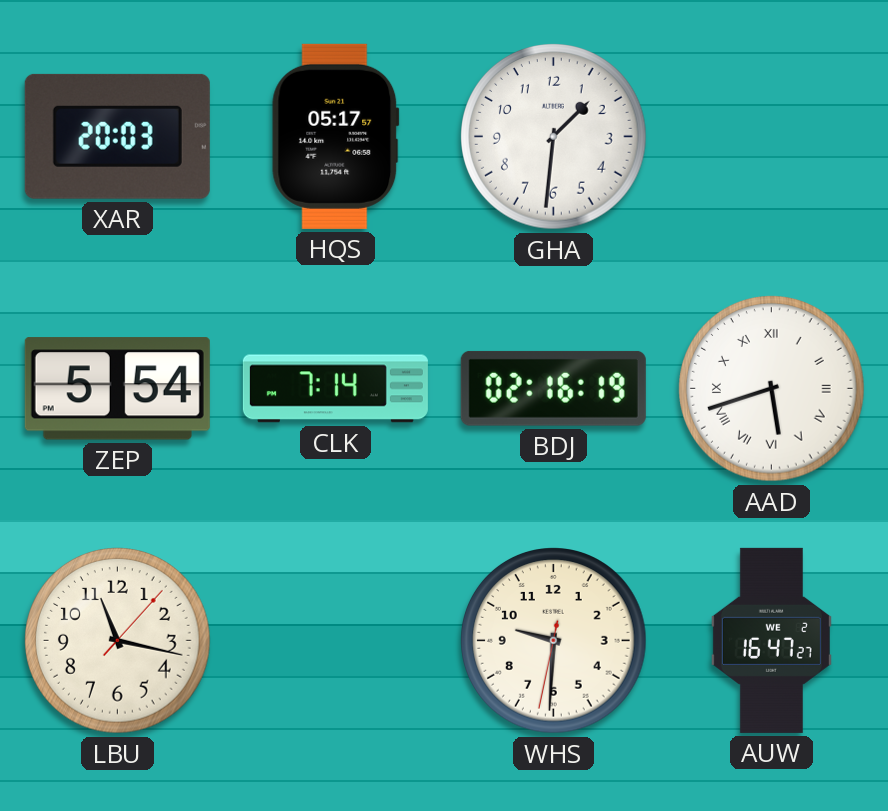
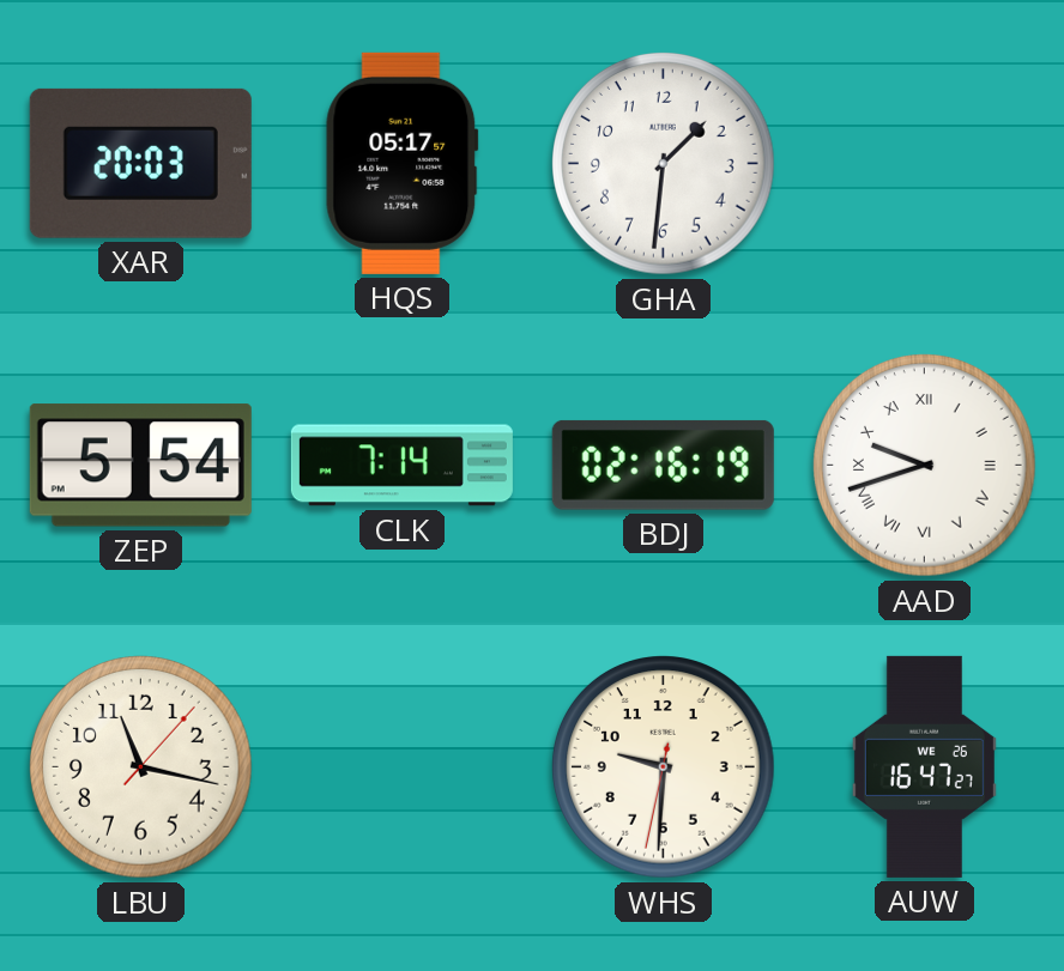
AAD: 5:42 -> 9:42 (925, 466)
AUW date: WE 2 -> WE 26 (924, 766)
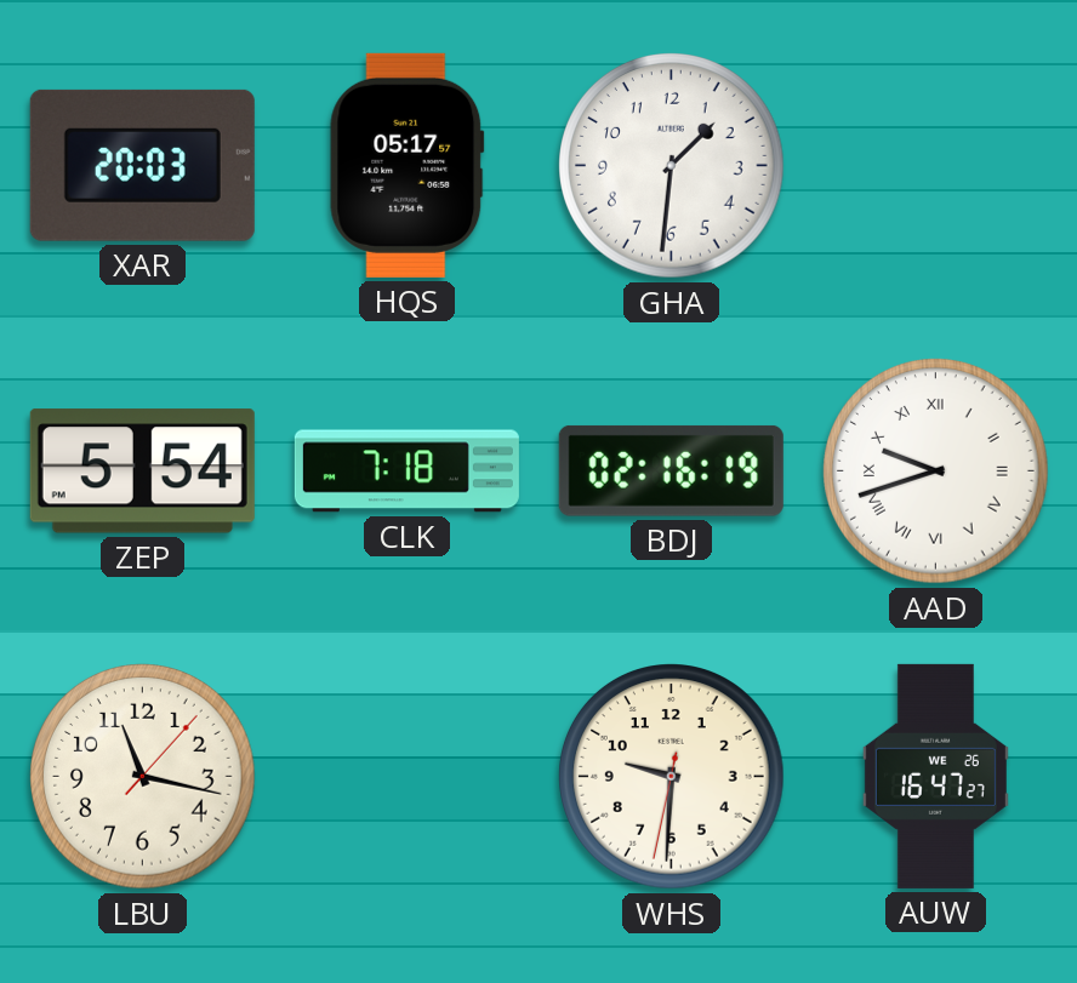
CLK: 7:14 -> 7:18 (406, 472)
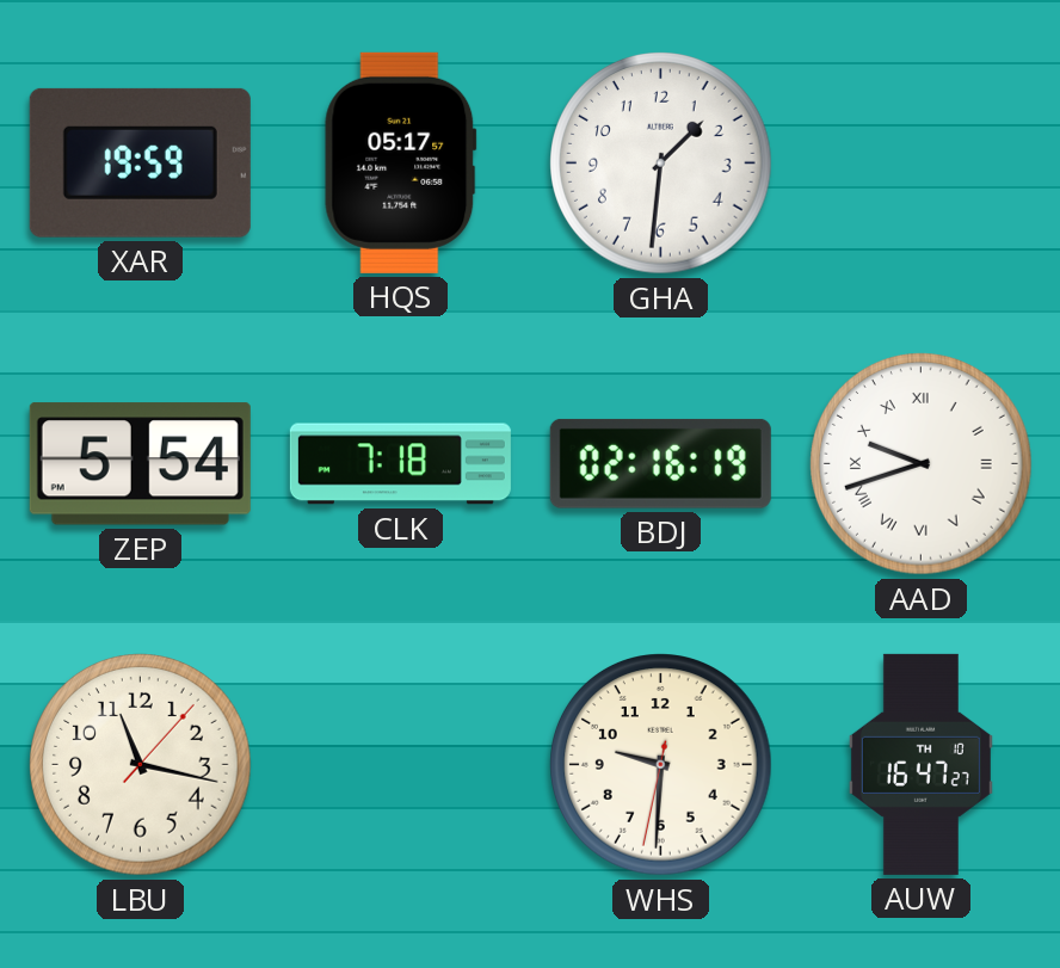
XAR: 20:03 -> 19:59 (140, 162)
AUW date: WE 26 -> TH 10 (920, 764)
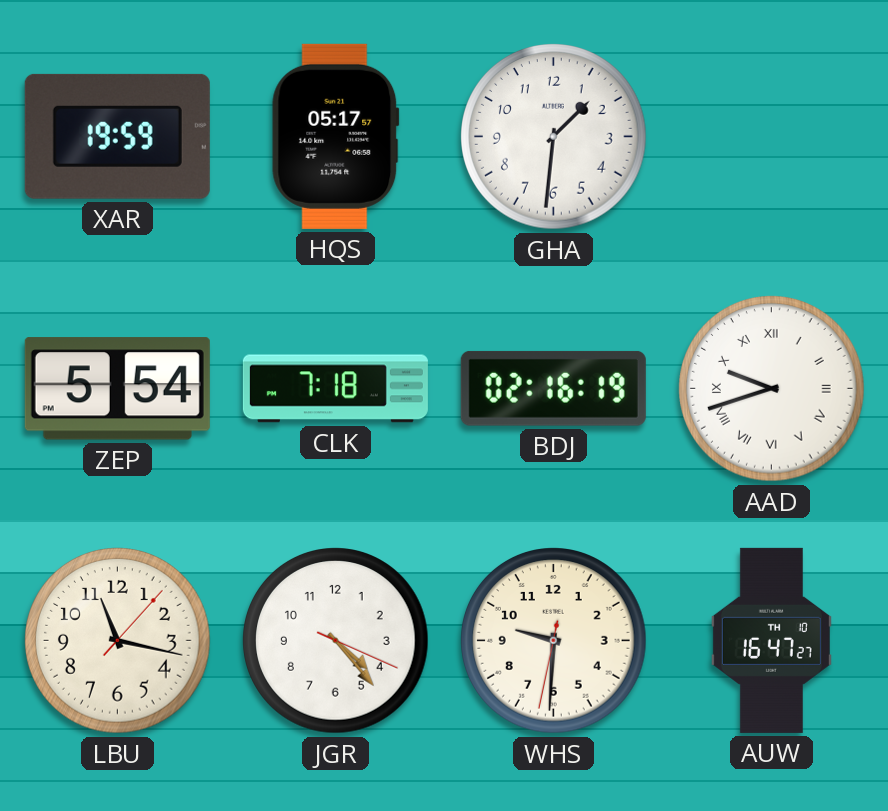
JGR: none -> 4:23 (336, 641)
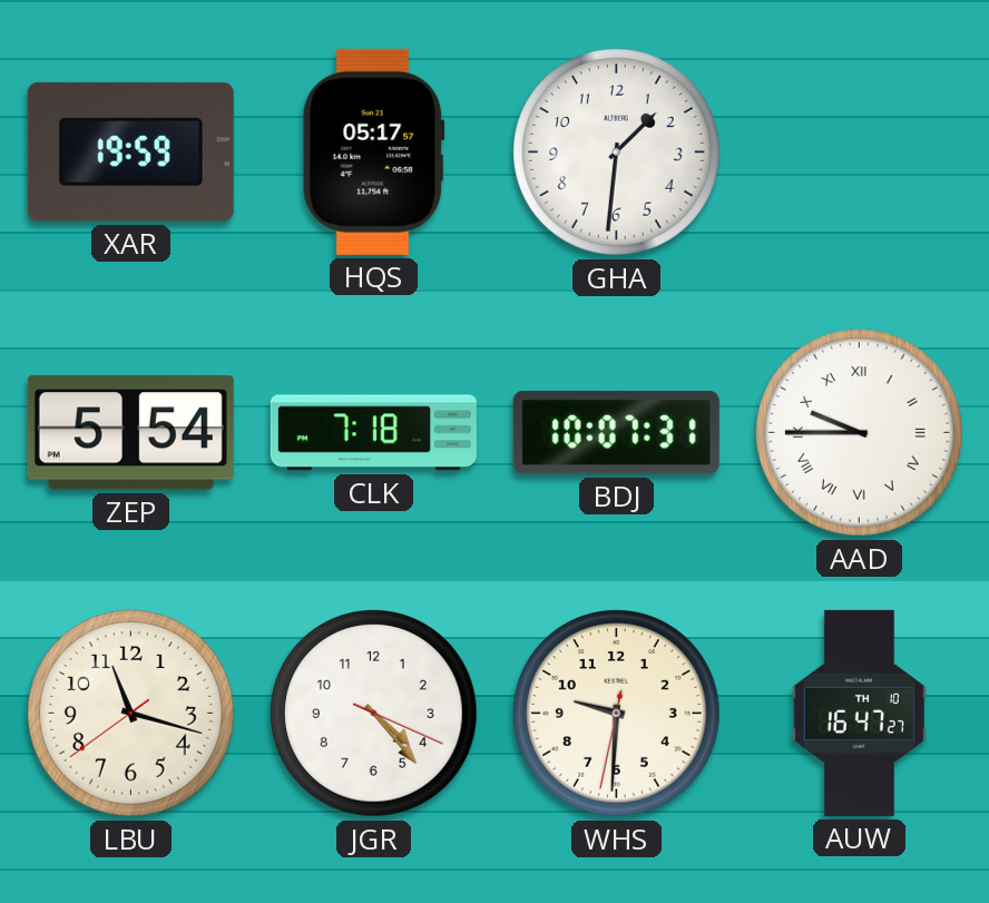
BDJ: 02:16 -> 10:07 (616, 432)
AAD: 9:42 -> 9:45 (860, 433)
LBU: 11:17:07 -> 11:17:39 (131, 714)
